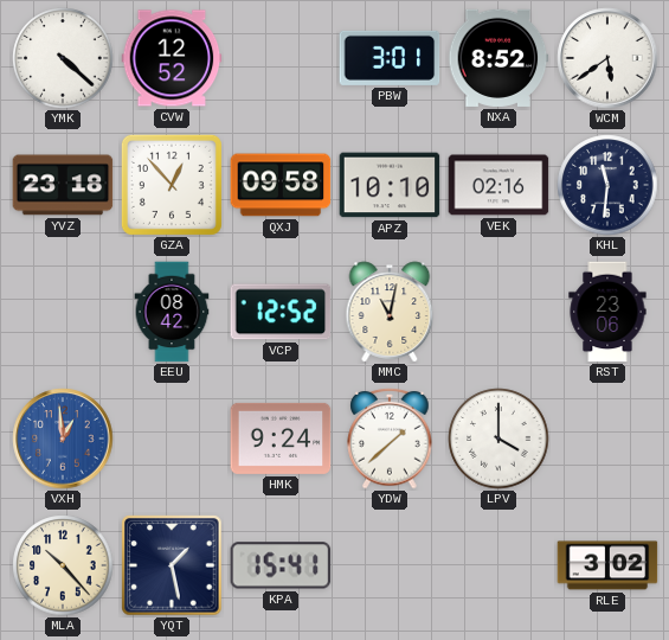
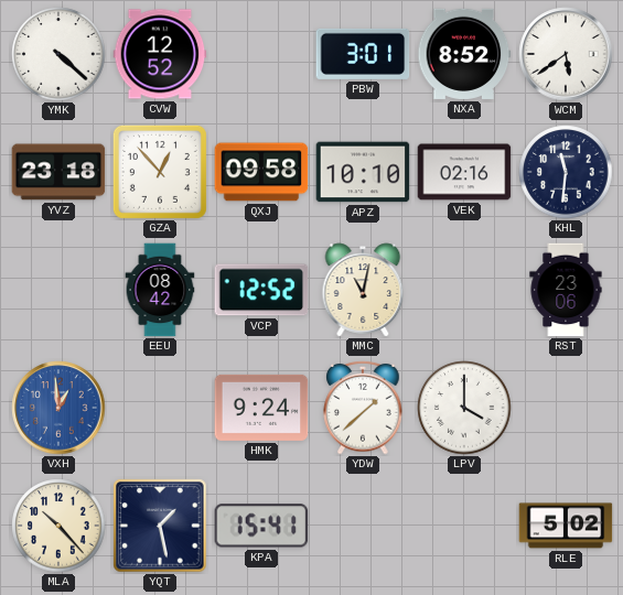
RLE: 3:02 -> 5:02 (566, 526)
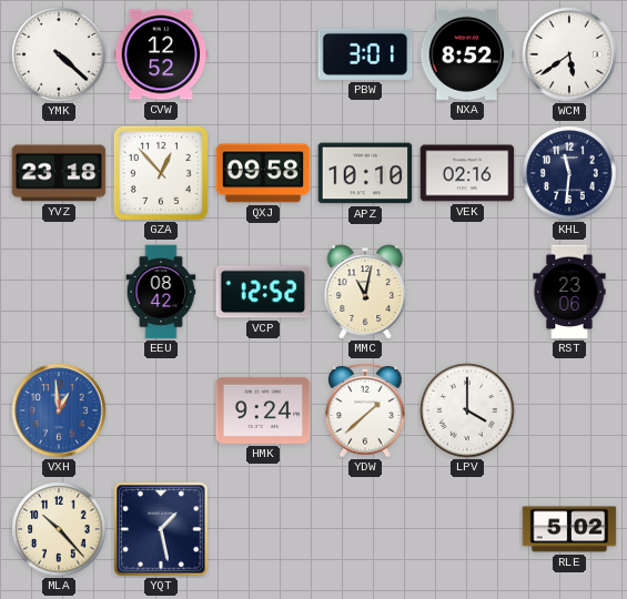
KPA: 15:41 -> none (261, 526)
